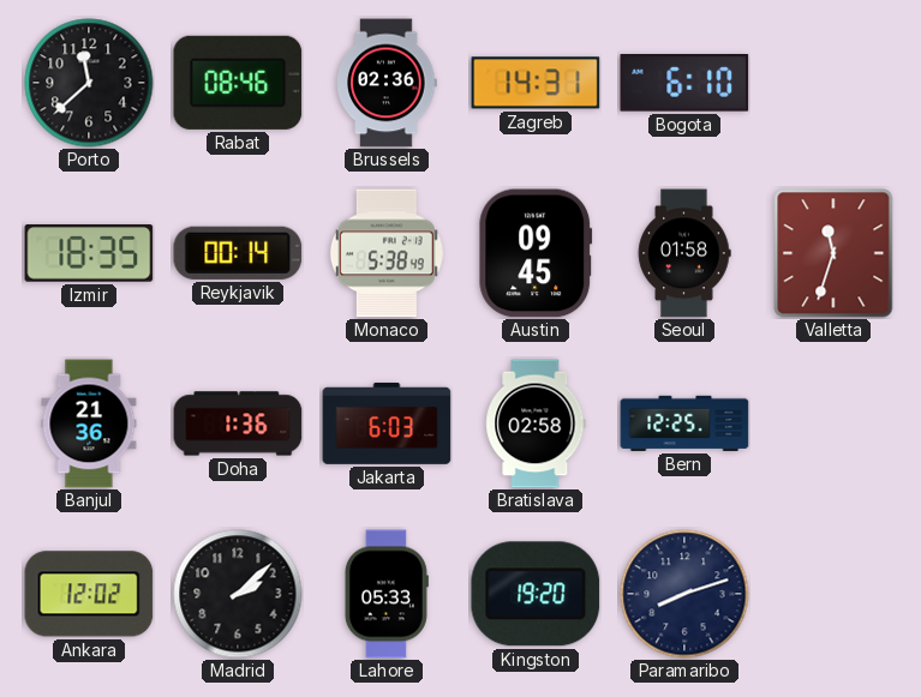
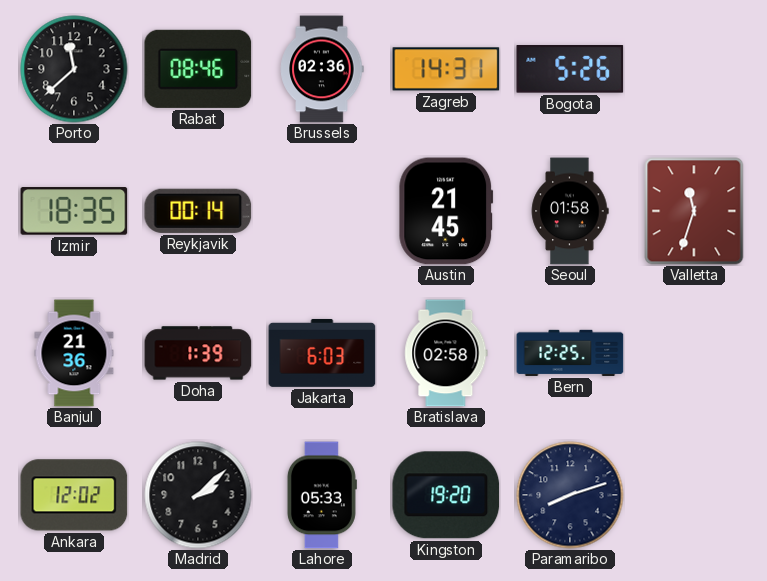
Bogota: 6:10 -> 5:26 (570, 70)
Monaco: 5:38 -> none (387, 253)
Austin: 09:45 -> 21:45 (446, 211)
Doha: 1:36 -> 1:39 (198, 353)
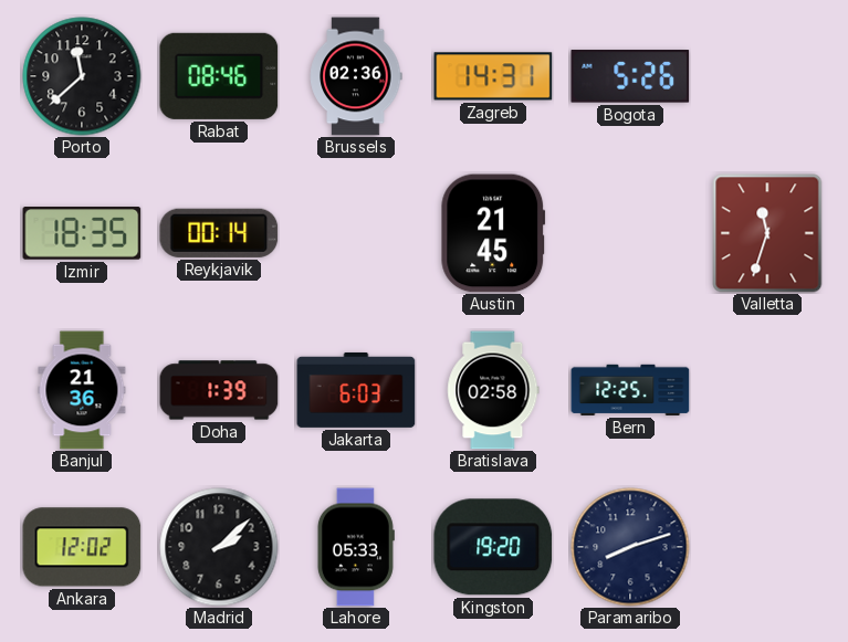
Seoul: 01:58 -> none (570, 211)
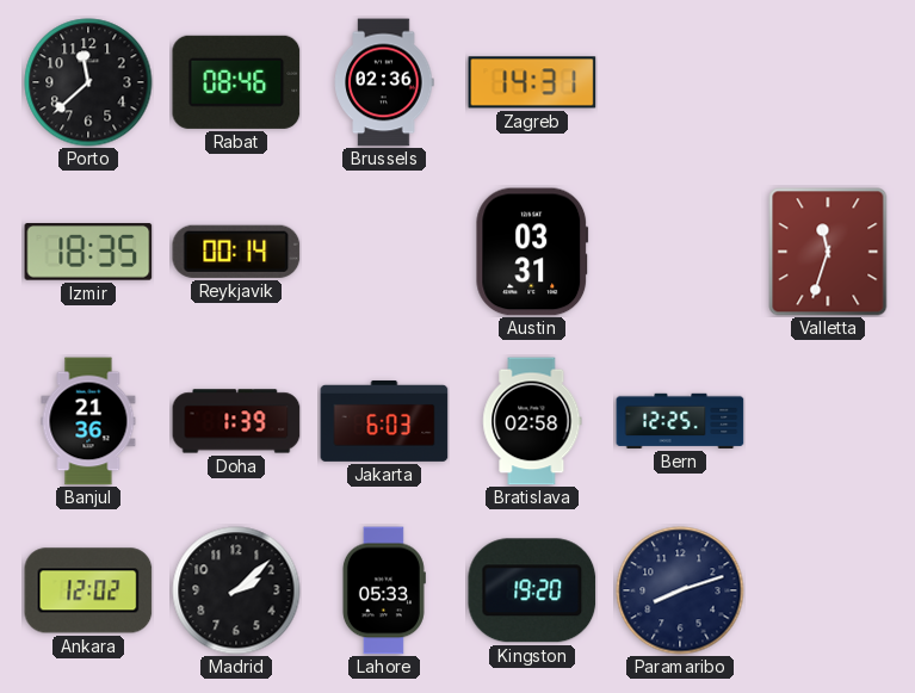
Bogota: 5:26 -> none (630, 77)
Austin: 21:45 -> 03:31 (532, 252)
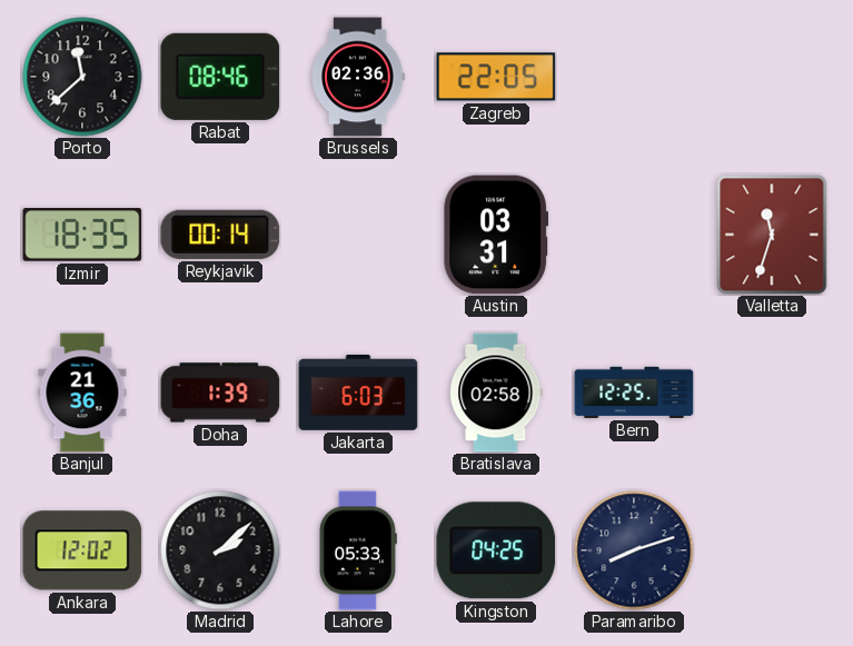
Zagreb: 14:31 -> 22:05 (496, 77)
Kingston: 19:20 -> 04:25 (496, 550)
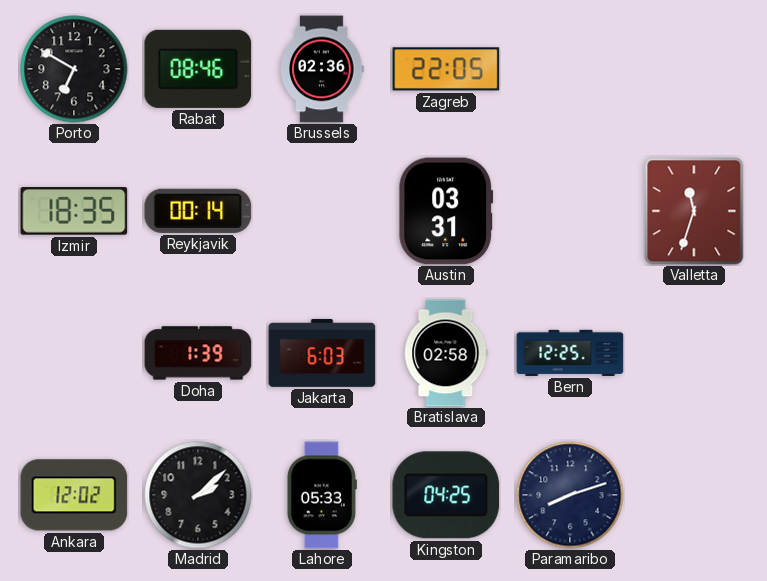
Porto: 11:38 -> 6:50 (74, 69)
Banjul: 21:36 -> none (82, 392)
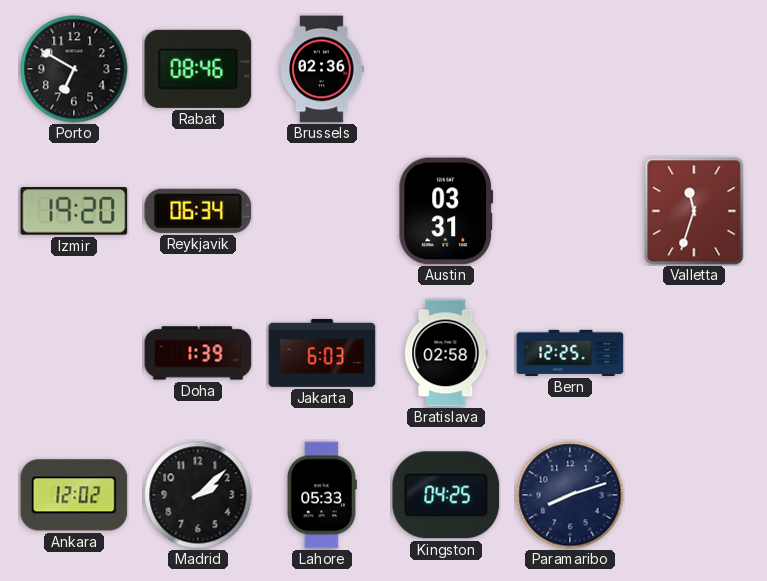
Zagreb: 22:05 -> none (446, 69)
Izmir: 18:35 -> 19:20 (74, 211)
Reykjavik: 00:14 -> 06:34 (198, 211)
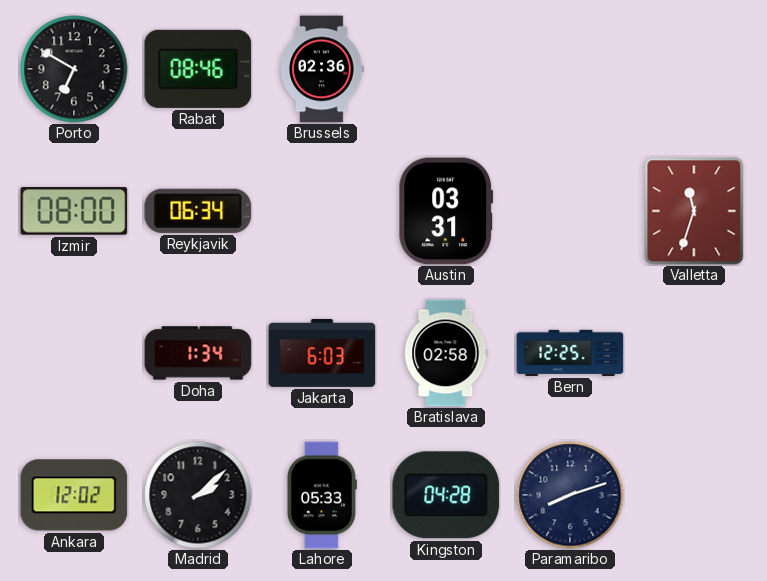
Izmir: 19:20 -> 08:00 (74, 211)
Doha: 1:39 -> 1:34 (198, 353)
Kingston: 04:25 -> 04:28 (446, 495)
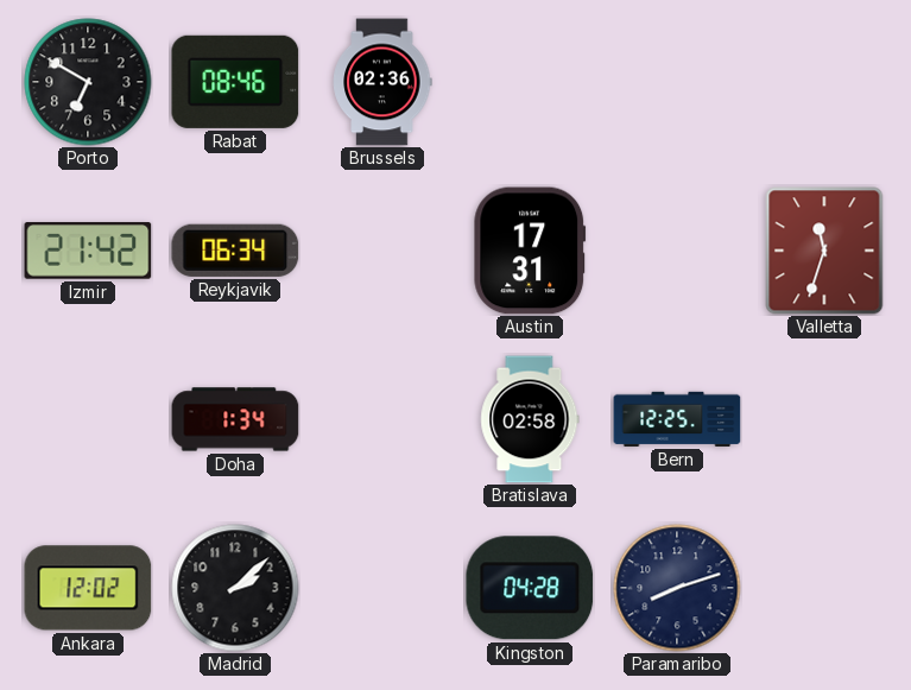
Izmir: 08:00 -> 21:42 (88, 251)
Austin: 03:31 -> 17:31 (530, 251)
Jakarta: 6:03 -> none (322, 353)
Lahore: 05:33 -> none (321, 495)
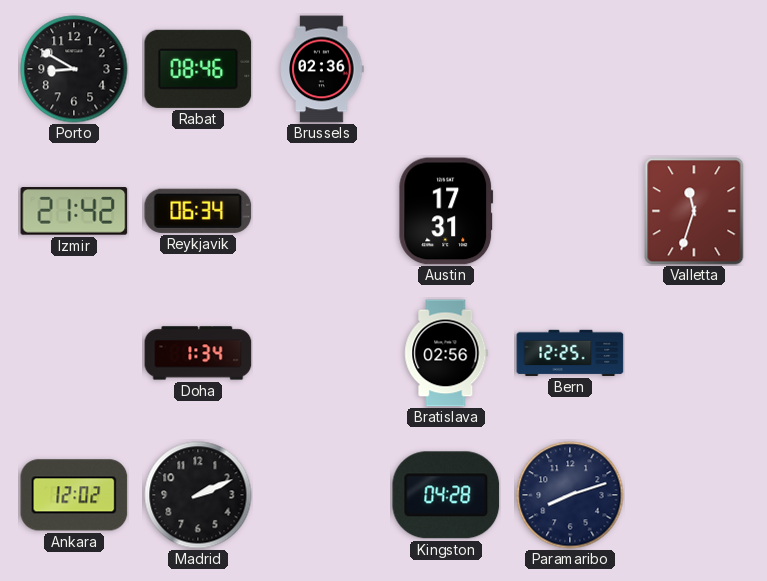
Porto: 6:50 -> 8:50 (74, 69)
Bratislava: 02:58 -> 02:56 (446, 353)
Madrid: 2:08 -> 2:11 (198, 495)
